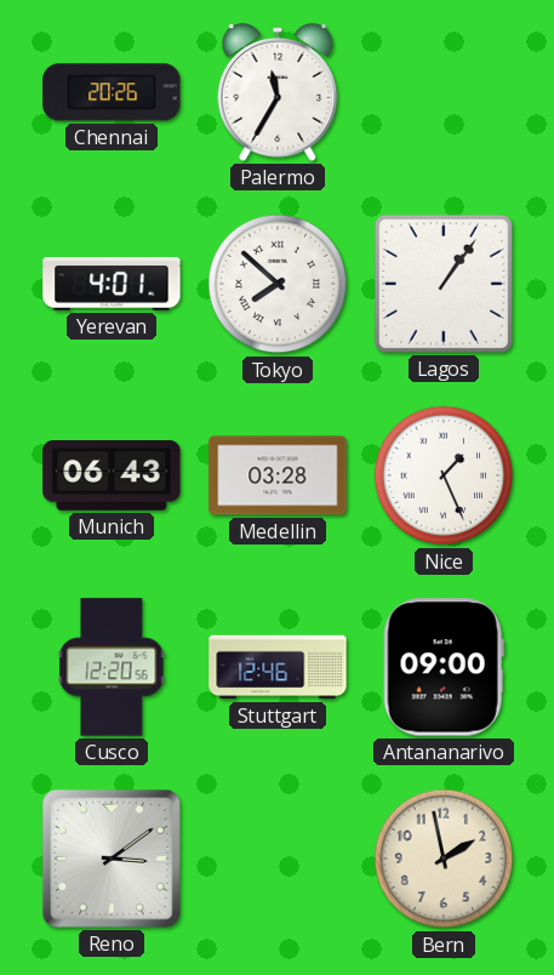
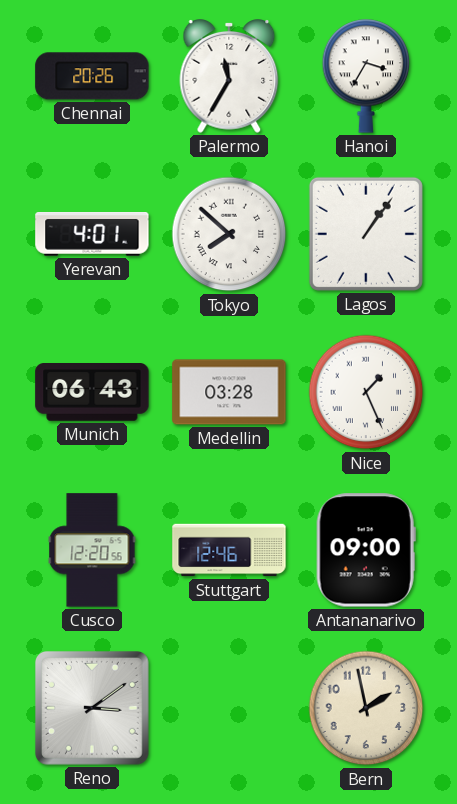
Hanoi: none -> 3:35 (366, 76)
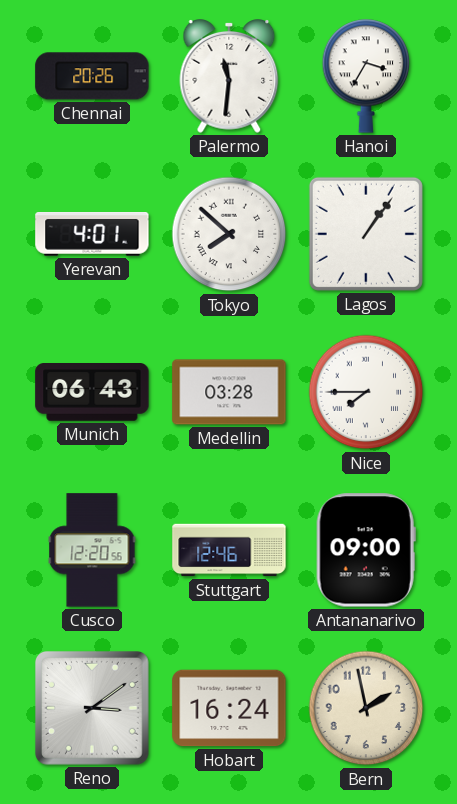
Palermo: 11:35 -> 11:31 (229, 76)
Nice: 1:26 -> 7:45 (366, 392)
Hobart: none -> 16:24 (229, 708)
